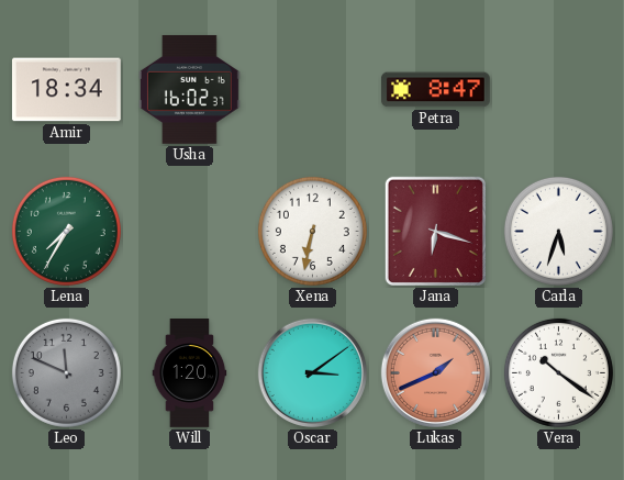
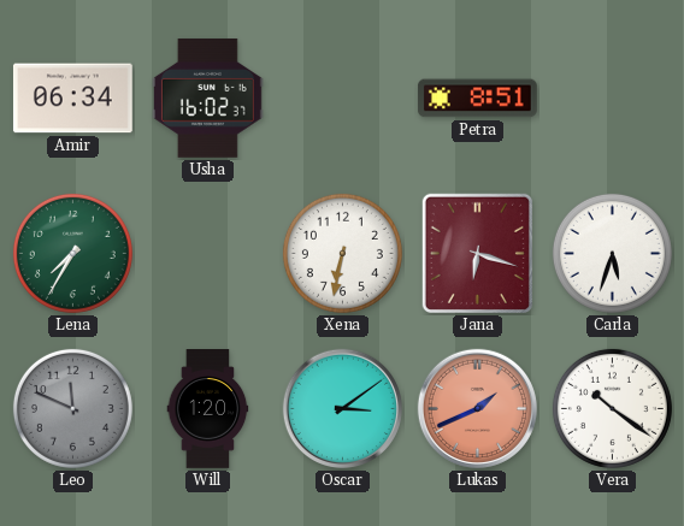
Amir: 18:34 -> 06:34 (72, 99)
Petra: 8:47 -> 8:51 (477, 99)
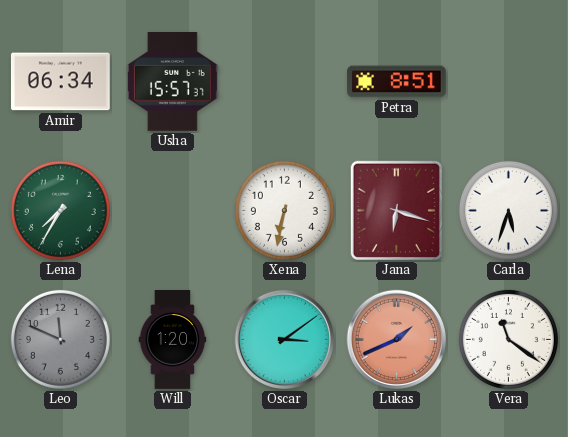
Usha: 16:02 -> 15:57 (172, 81)
Vera: 10:21 -> 11:21 (508, 339)
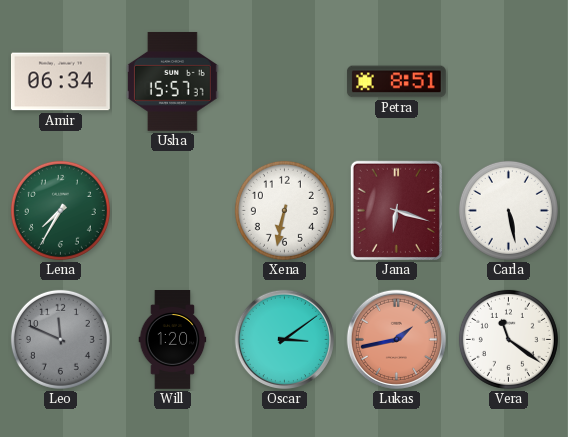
Carla: 5:33 -> 5:28 (508, 210)
Lukas: 1:41 -> 1:43 (396, 339)
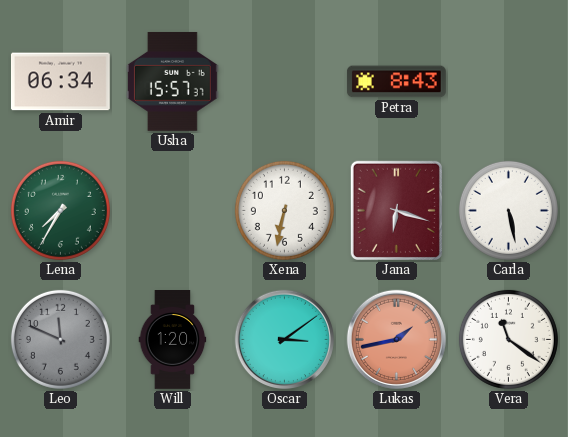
Petra: 8:51 -> 8:43 (396, 82)
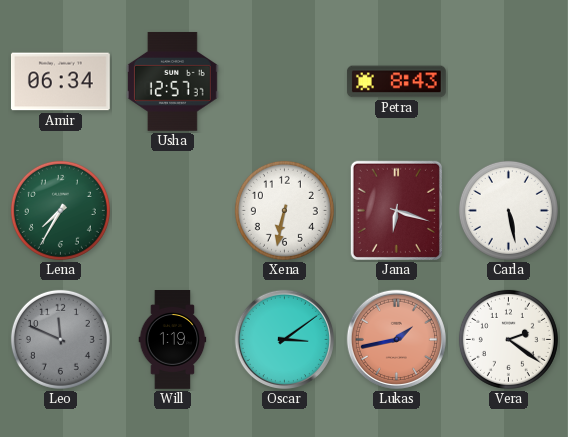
Usha: 15:57 -> 12:57 (172, 81)
Will: 1:20 -> 1:19 (173, 340)
Vera: 11:21 -> 2:21 (508, 339)
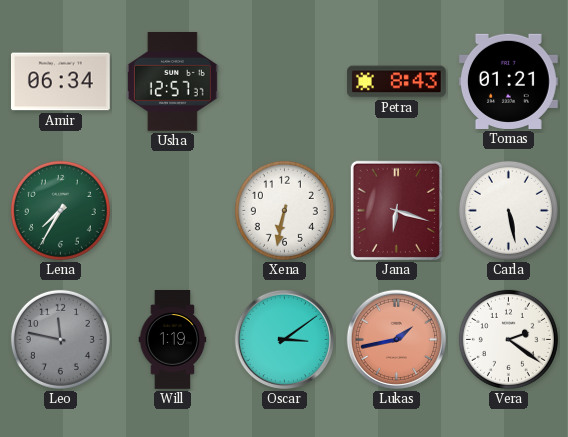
Tomas: none -> 01:21 (508, 81)
Leo: 11:49 -> 11:47 (60, 339)
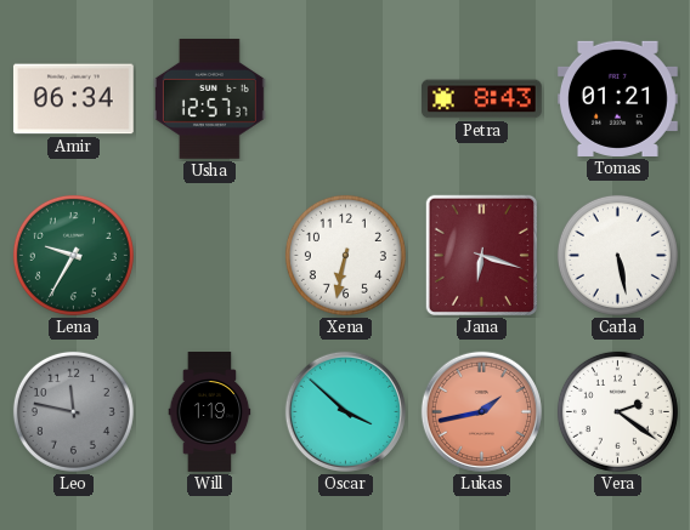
Lena: 7:35 -> 9:35 (73, 255)
Oscar: 3:09 -> 3:52 (345, 411)
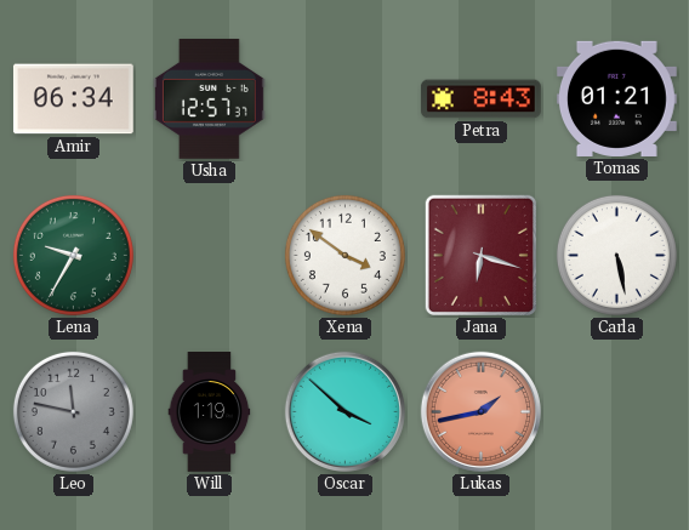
Xena: 6:32 -> 3:51 (344, 255)
Vera: 2:21 -> none (617, 411)
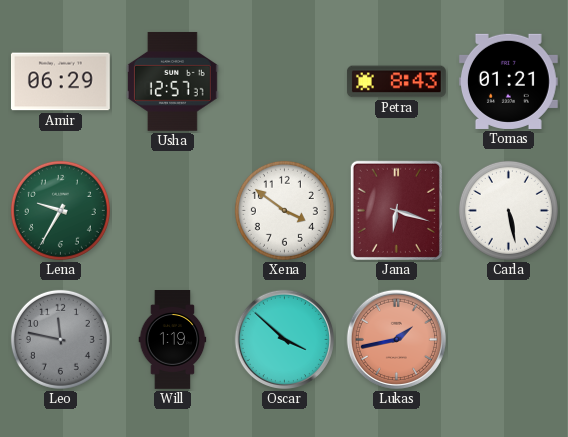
Amir: 06:34 -> 06:29 (60, 82)
